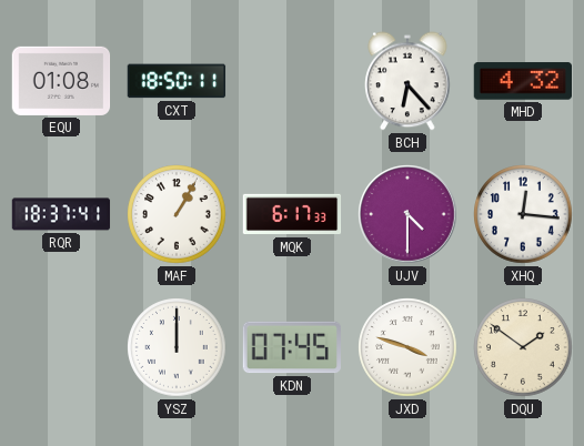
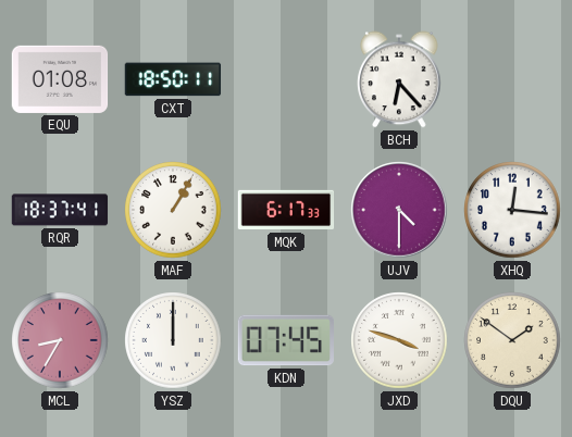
MHD: 4:32 -> none (522, 81)
MCL: none -> 8:35 (60, 340)
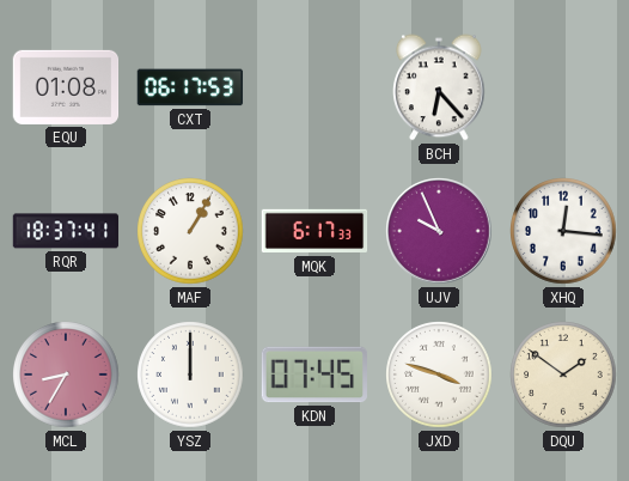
CXT: 18:50 -> 06:17 (190, 87)
UJV: 4:30 -> 9:56 (439, 231)
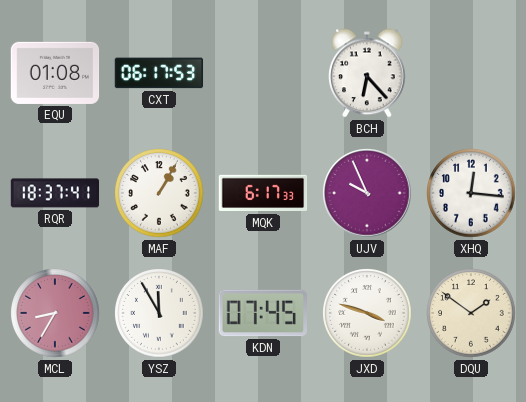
YSZ: 12:00 -> 11:55 (159, 313)
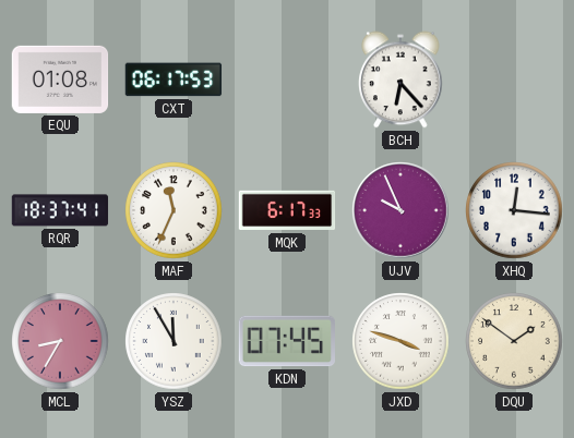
MAF: 1:05 -> 11:34 (174, 210)
